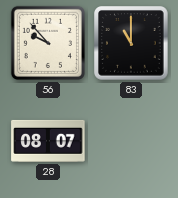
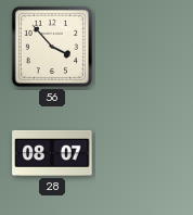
56: 9:53 -> 3:53 (52, 47)
83: 11:00 -> none (132, 44)
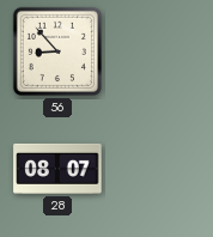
56: 3:53 -> 8:53 (57, 51)
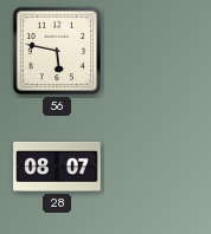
56: 8:53 -> 5:47 (57, 51)
